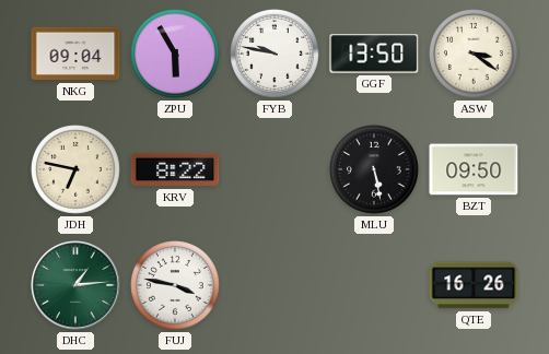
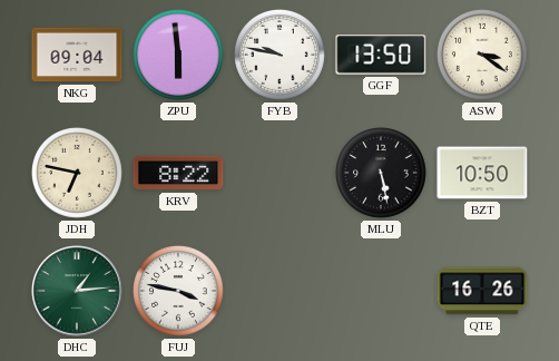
ZPU: 5:55 -> 5:59 (179, 56)
BZT: 09:50 -> 10:50 (482, 173)
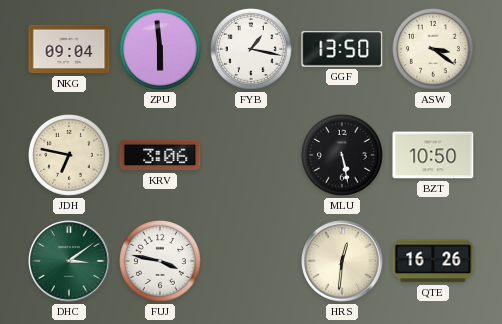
FYB: 9:47 -> 1:17 (252, 50)
KRV: 8:22 -> 3:06 (160, 155)
DHC: 1:14 -> 3:09 (69, 261)
HRS: none -> 12:31 (342, 261)
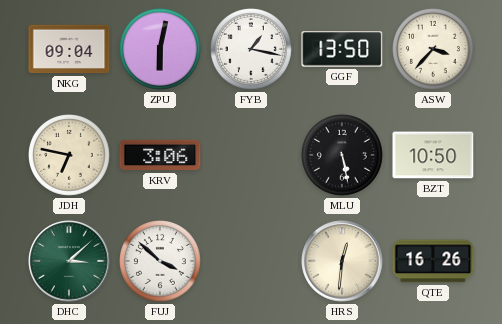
ZPU: 5:59 -> 6:02 (161, 50)
ASW: 3:21 -> 3:37 (434, 50)
DHC: 3:09 -> 3:08 (69, 261)
FUJ: 3:47 -> 3:52 (161, 262)
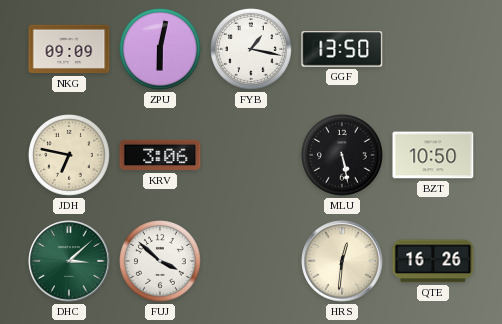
NKG: 09:04 -> 09:09 (69, 49)
ASW: 3:37 -> none (434, 50)
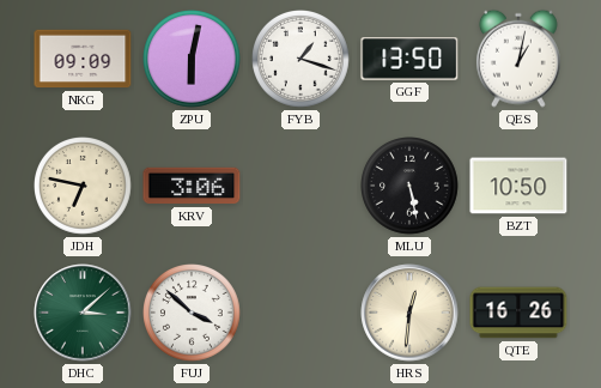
FYB: 1:17 -> 1:18 (302, 60)
QES: none -> 1:02 (518, 59)
